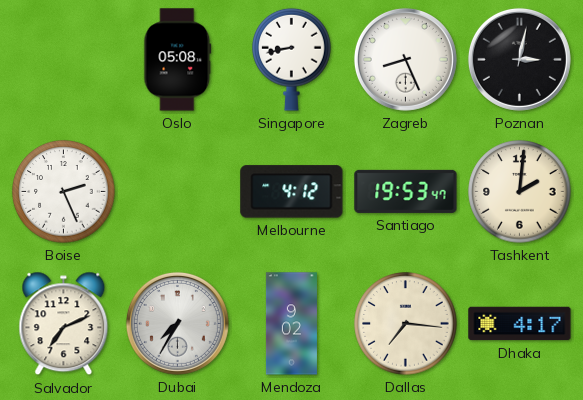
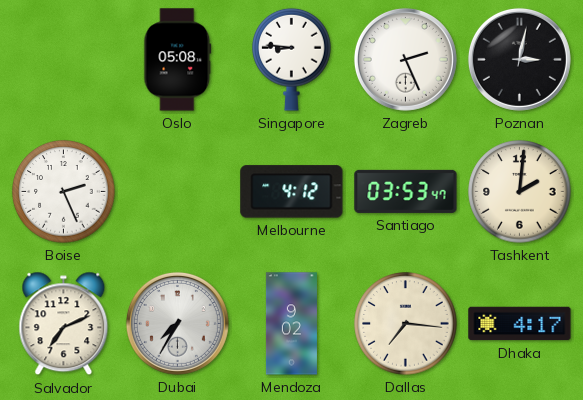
Singapore: 8:43 -> 8:46 (292, 59)
Zagreb: 8:26 -> 2:26 (405, 59)
Santiago: 19:53 -> 03:53 (406, 191)
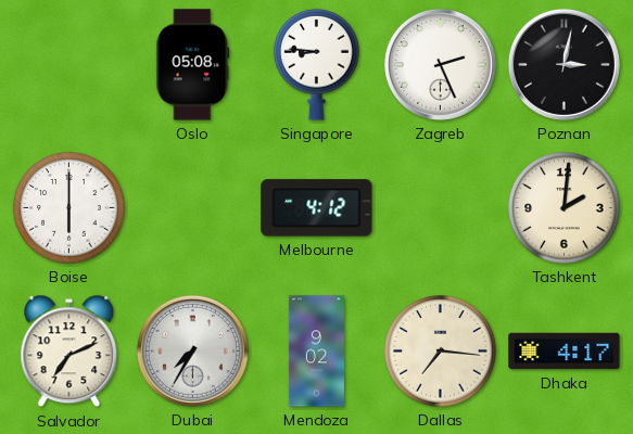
Boise: 2:26 -> 6:00 (69, 208)
Santiago: 03:53 -> none (406, 191)
